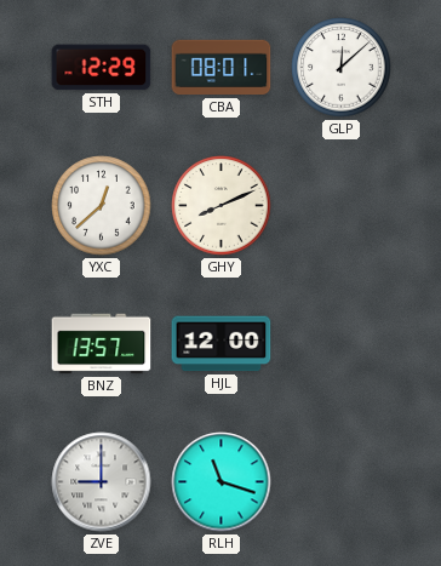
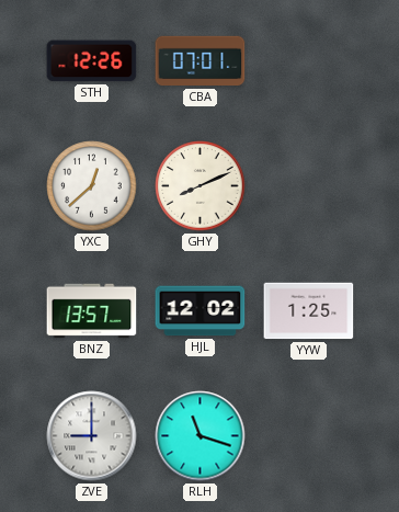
STH: 12:29 -> 12:26 (92, 61)
CBA: 08:01 -> 07:01 (201, 61)
GLP: 12:08 -> none (342, 68)
HJL: 12:00 -> 12:02 (201, 311)
YYW: none -> 1:25 (309, 311)
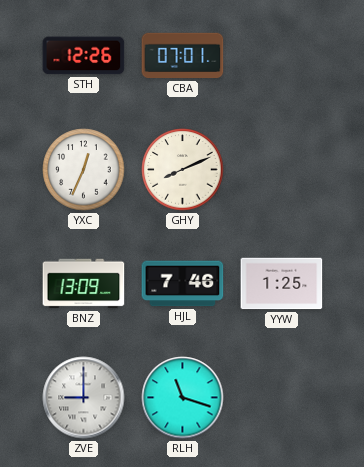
YXC: 12:38 -> 12:34 (84, 170)
BNZ: 13:57 -> 13:09 (84, 284)
HJL: 12:02 -> 7:46 (183, 284)
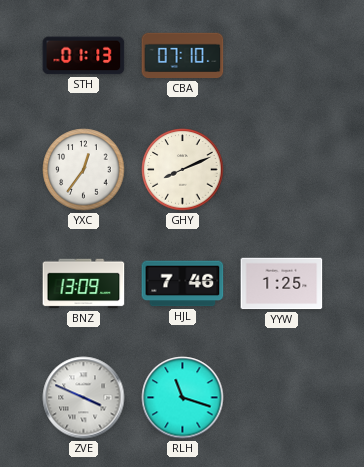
STH: 12:26 -> 01:13 (84, 56)
CBA: 07:01 -> 07:10 (183, 56)
YXC: 12:34 -> 12:36 (84, 170)
ZVE: 9:00 -> 3:49 (84, 398)
